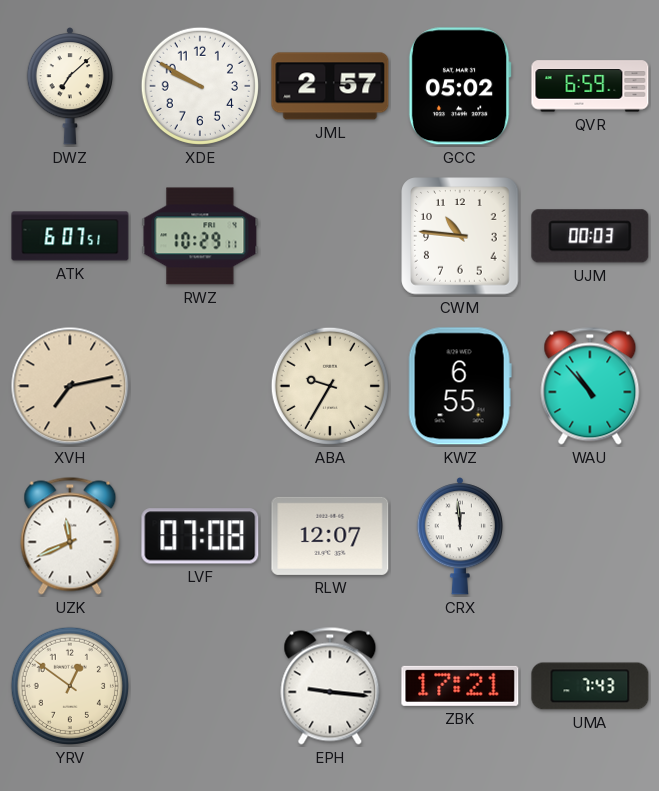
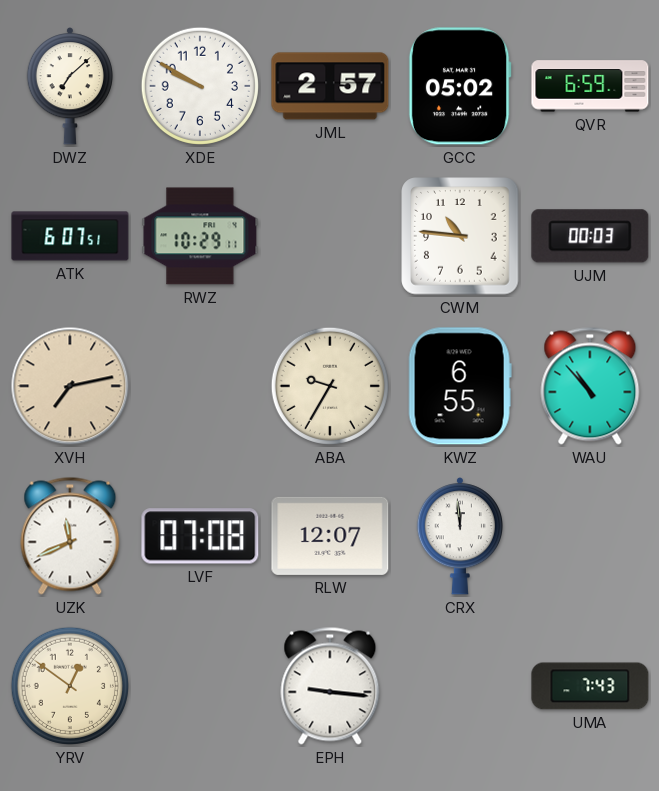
ZBK: 17:21 -> none (460, 686)
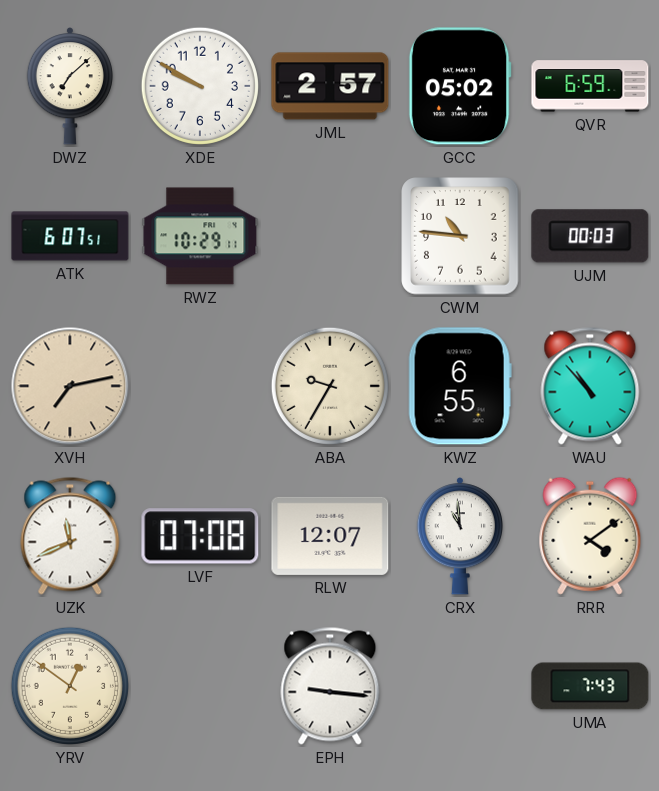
CRX: 11:59 -> 10:59 (459, 536)
RRR: none -> 4:09 (590, 536)
